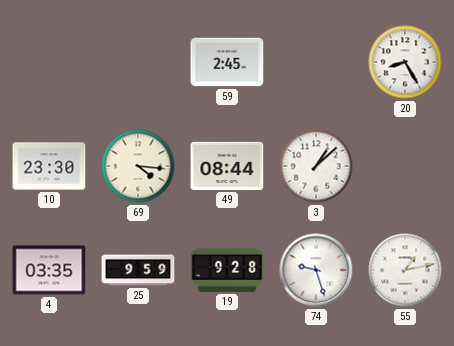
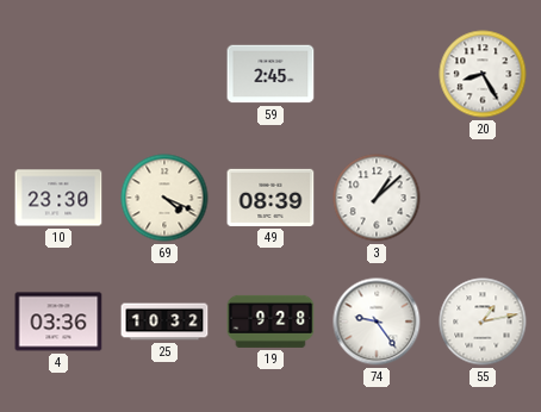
69: 4:16 -> 4:19 (164, 198)
49: 08:44 -> 08:39 (270, 198)
4: 03:35 -> 03:36 (58, 322)
25: 9:59 -> 10:32 (164, 322)
74: 9:27 -> 9:24 (377, 322)
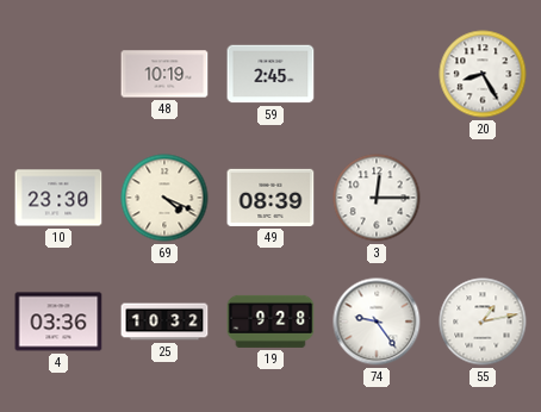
48: none -> 10:19 (164, 74)
3: 1:08 -> 12:15 (377, 198)
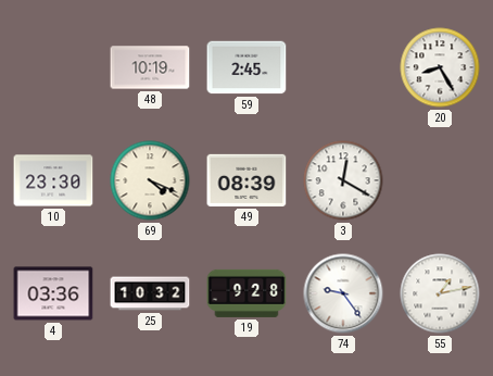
3: 12:15 -> 12:20 (343, 180)
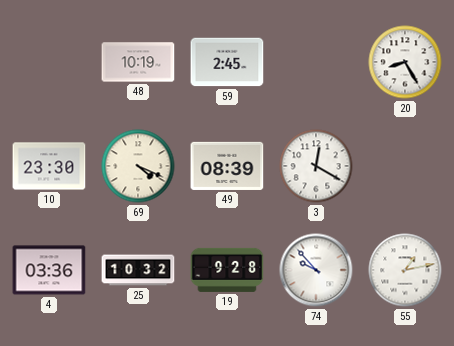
74: 9:24 -> 9:53 (316, 270)
